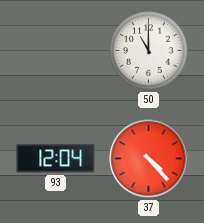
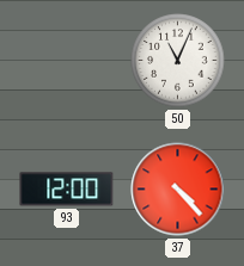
50: 11:00 -> 11:04 (178, 61)
93: 12:04 -> 12:00 (67, 190)
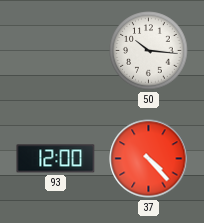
50: 11:04 -> 10:16 (149, 51)
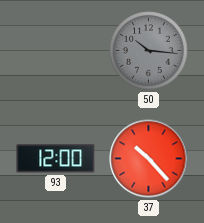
50 dial: white -> grey (149, 51)
37: 4:23 -> 10:23 (149, 159)
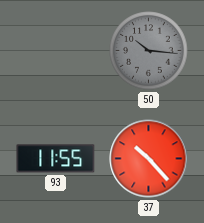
93: 12:00 -> 11:55 (56, 159)
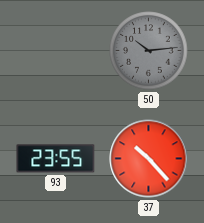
50: 10:16 -> 10:14 (149, 51)
93: 11:55 -> 23:55 (56, 159)
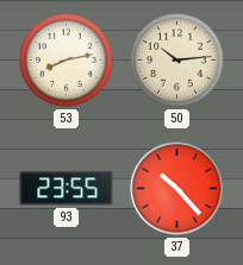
53: none -> 8:13 (67, 61)
50 dial: grey -> cream (177, 61)
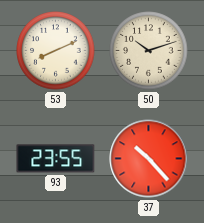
53: 8:13 -> 8:11 (56, 51)
50: 10:14 -> 10:12 (149, 51)
